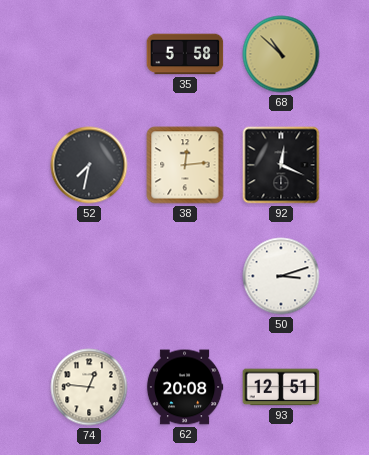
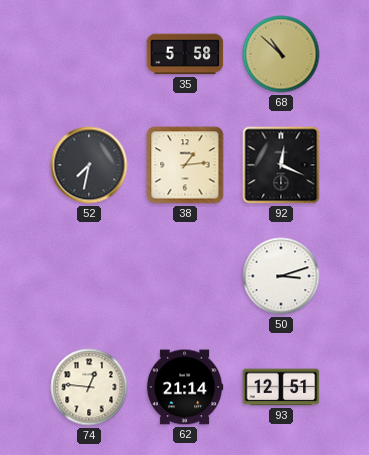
38: 12:14 -> 1:14 (185, 165)
62: 20:08 -> 21:14 (185, 387)
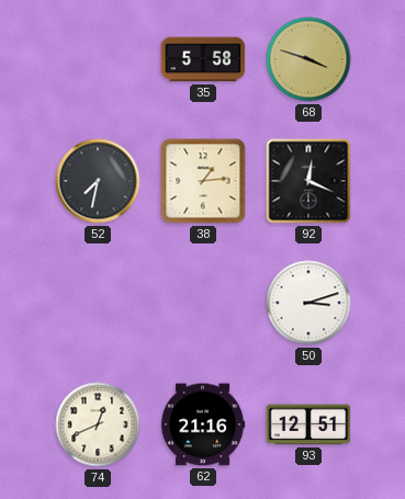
68: 10:52 -> 3:48 (308, 59)
74: 12:46 -> 12:41 (98, 424)
62: 21:14 -> 21:16 (203, 424)
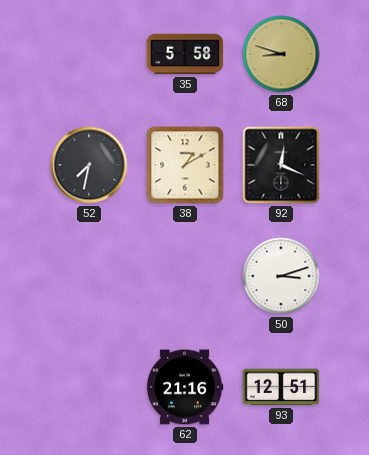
68: 3:48 -> 8:48 (281, 54)
38: 1:14 -> 1:10 (185, 165)
74: 12:41 -> none (98, 424)
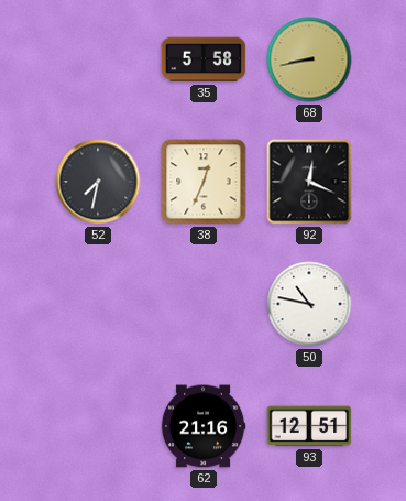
68: 8:48 -> 8:43 (309, 59)
38: 1:10 -> 12:34 (204, 182)
50: 3:12 -> 10:47 (309, 304)
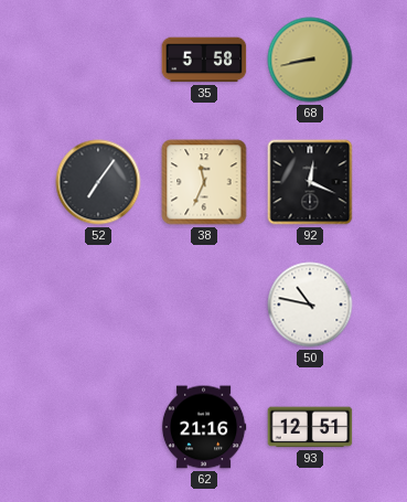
52: 7:32 -> 7:06 (98, 182)
38: 12:34 -> 11:34 (204, 182)
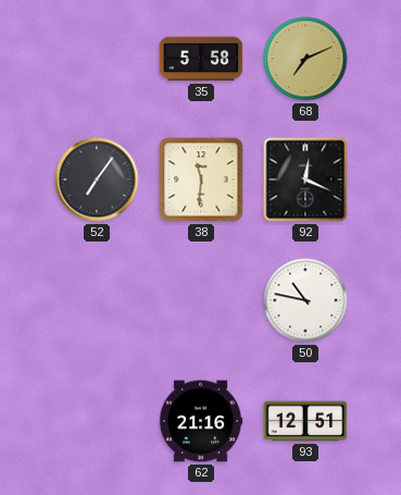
68: 8:43 -> 7:11 (305, 59)
38: 11:34 -> 11:31 (201, 180)
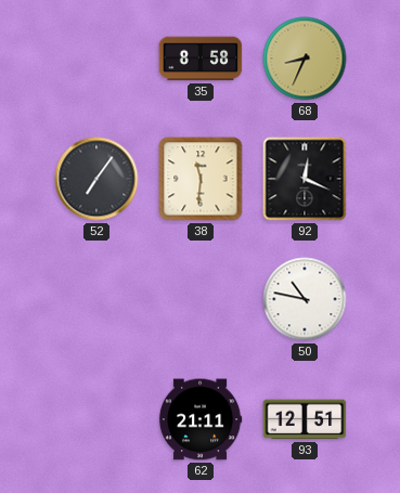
35: 5:58 -> 8:58 (201, 59)
68: 7:11 -> 8:34 (305, 59)
62: 21:16 -> 21:11 (201, 419)
